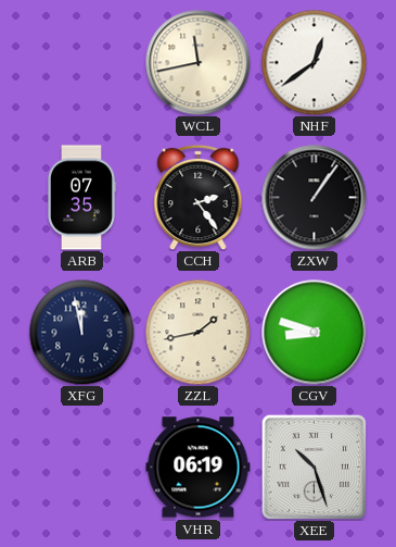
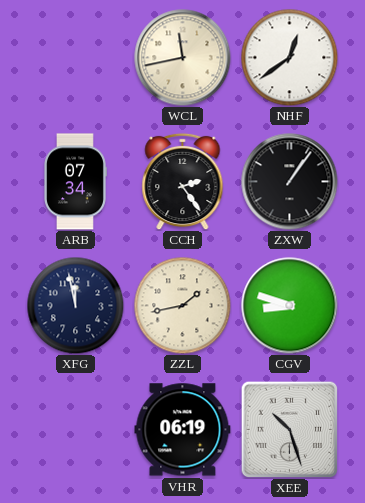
ARB: 07:35 -> 07:34 (76, 182)
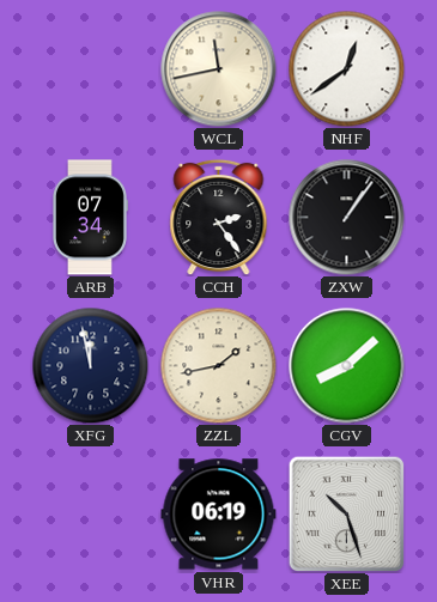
CGV: 8:48 -> 8:08 (347, 366)
